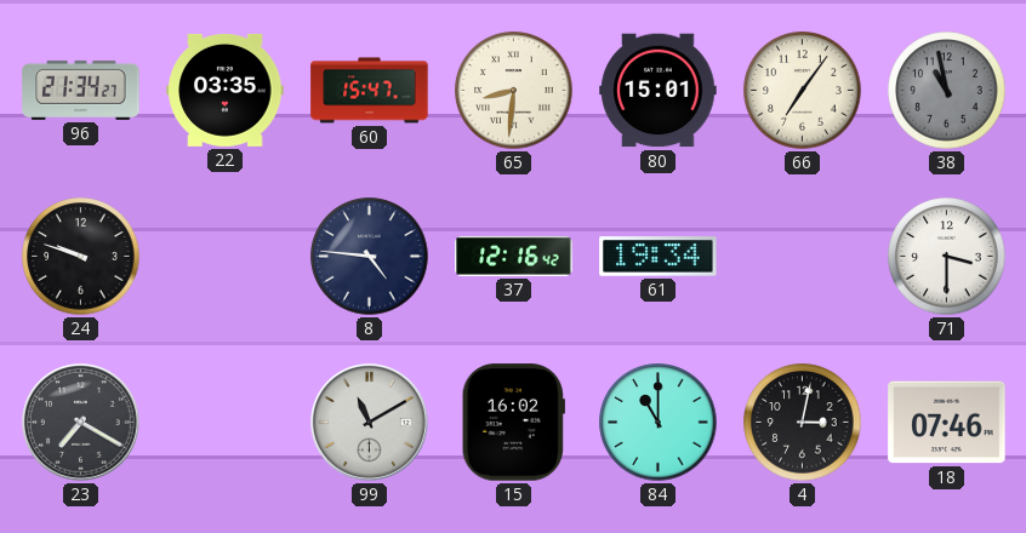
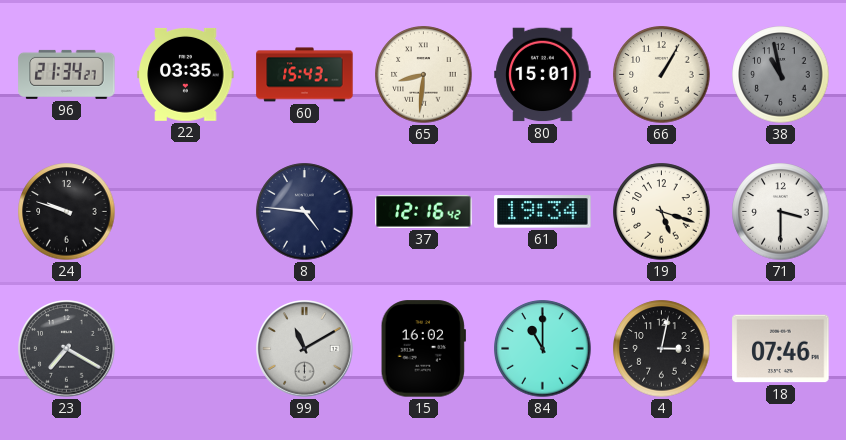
60: 15:47 -> 15:43 (305, 75)
66: 7:06 -> 1:05 (662, 75)
19: none -> 5:18 (662, 212)
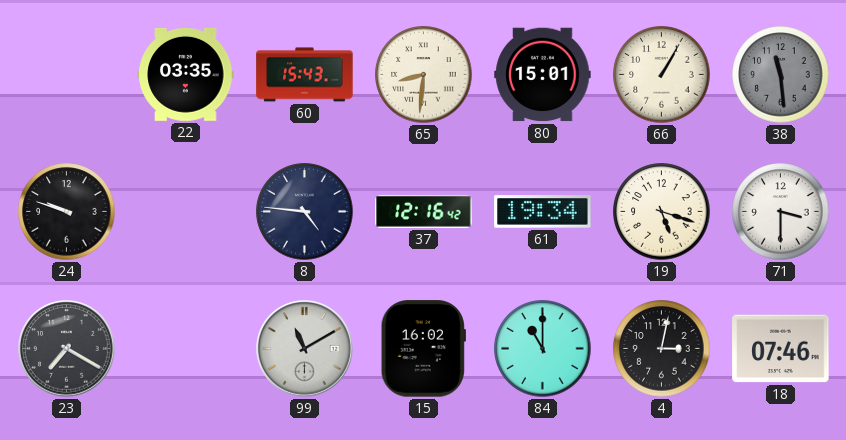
96: 21:34 -> none (67, 74)
38: 10:58 -> 11:29 (781, 75)
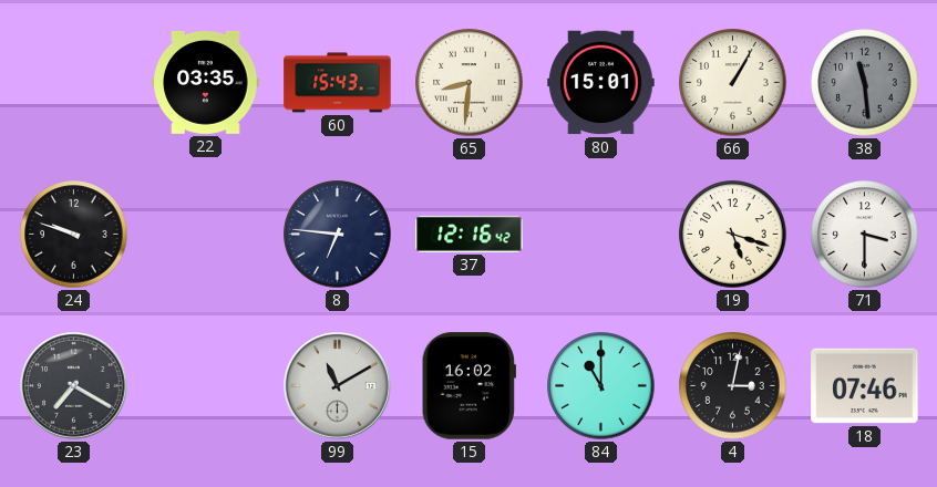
8: 4:46 -> 6:46 (338, 235)
61: 19:34 -> none (543, 212)
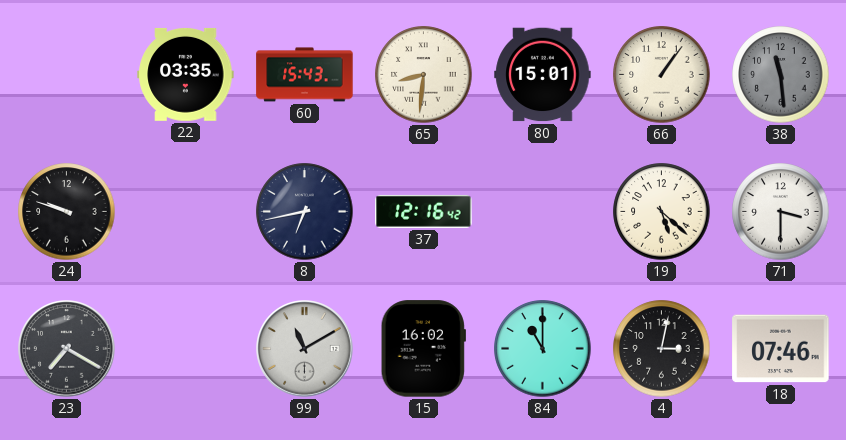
66: 1:05 -> 1:06 (662, 75)
8: 6:46 -> 6:43 (305, 212)
19: 5:18 -> 5:22 (662, 212)
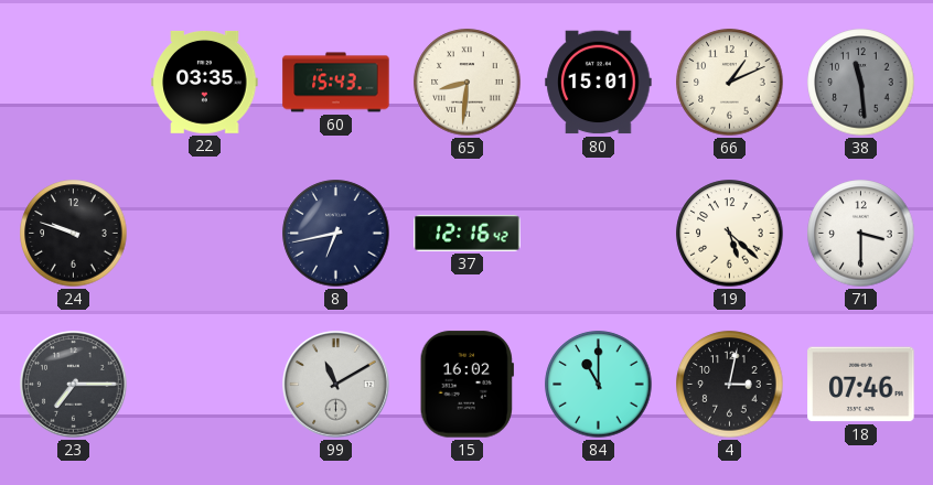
66: 1:06 -> 1:11 (730, 83)
23: 7:20 -> 7:15 (74, 385)
